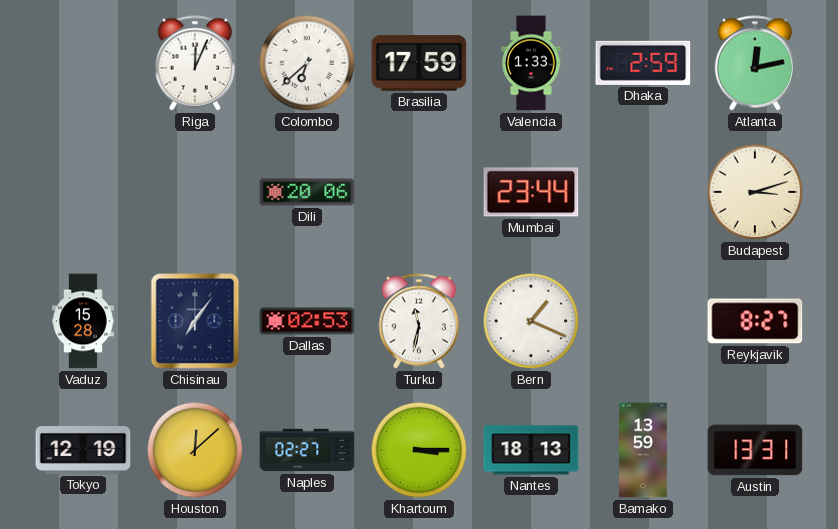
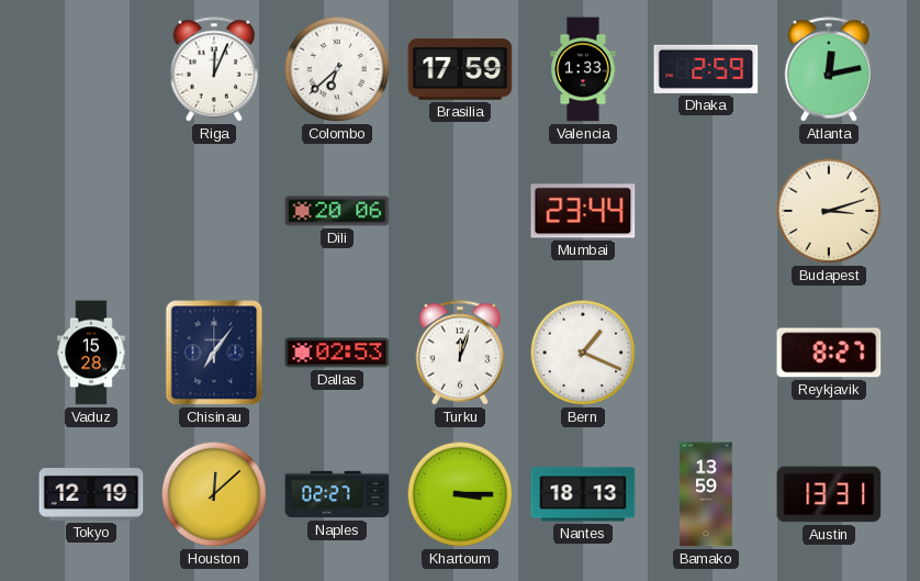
Turku: 11:32 -> 12:03 (460, 353)
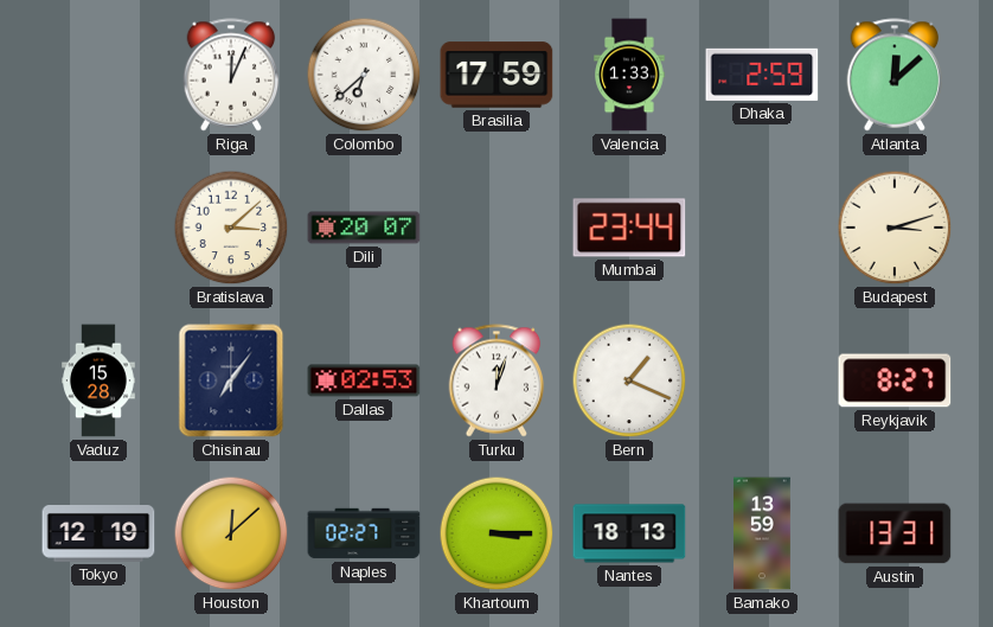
Atlanta: 12:13 -> 12:08 (895, 75)
Bratislava: none -> 3:08 (231, 228)
Dili: 20:06 -> 20:07 (364, 228)
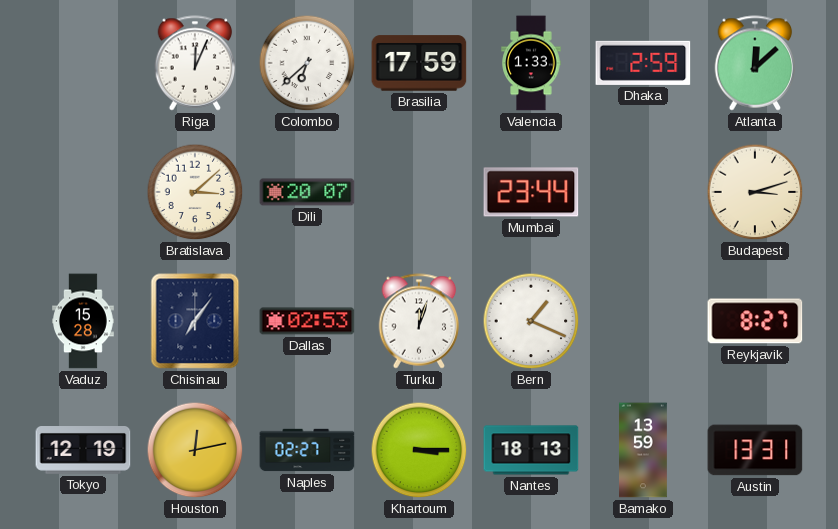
Houston: 12:08 -> 12:13 (195, 450)
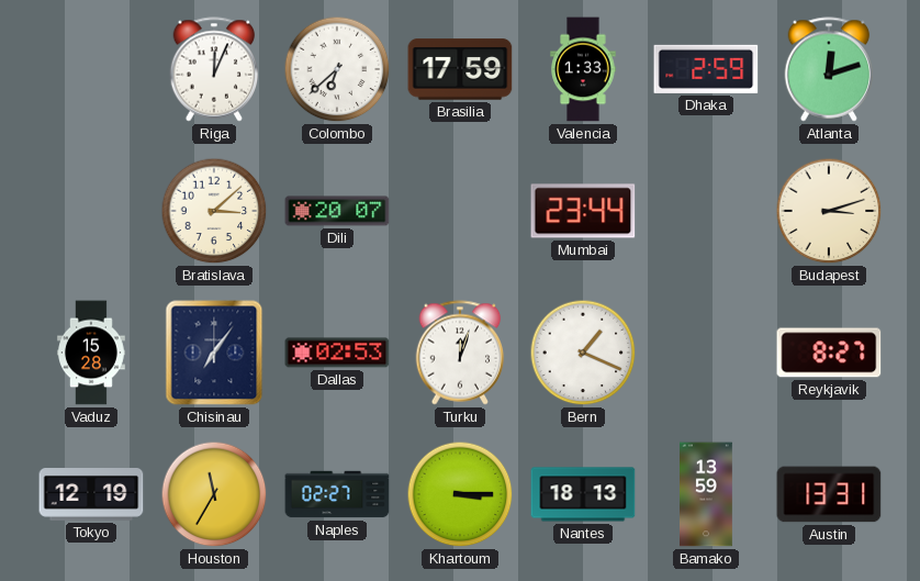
Atlanta: 12:08 -> 12:12 (829, 69)
Houston: 12:13 -> 11:35 (214, 494)
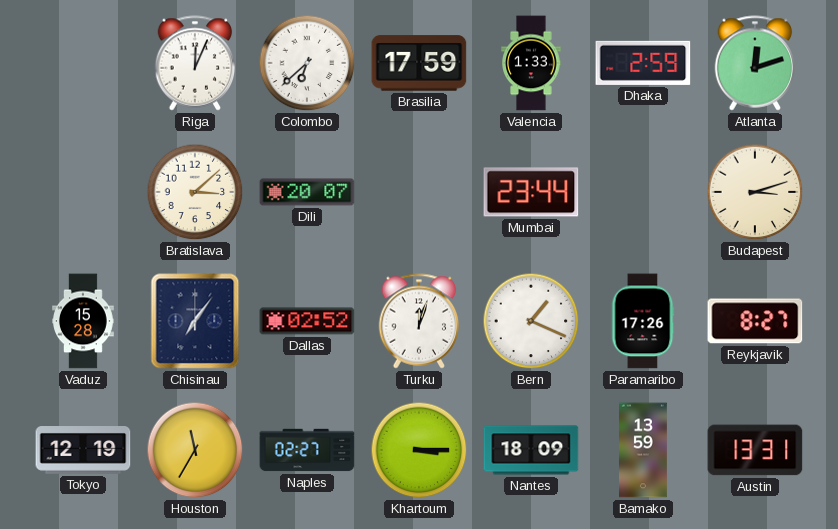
Dallas: 02:53 -> 02:52 (307, 321)
Paramaribo: none -> 17:26 (643, 321)
Nantes: 18:13 -> 18:09 (531, 450)
